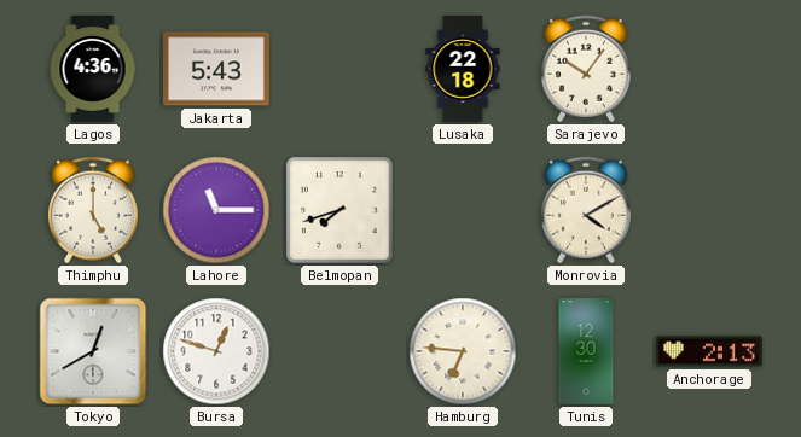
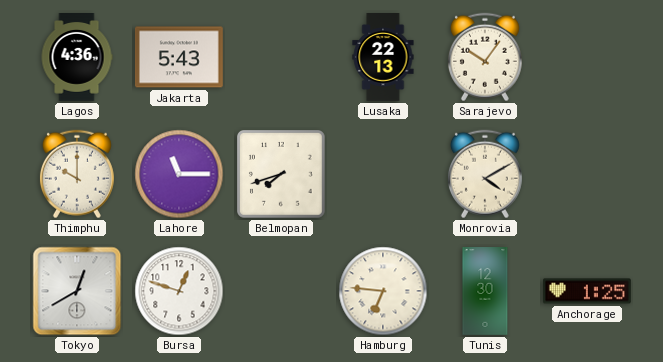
Lusaka: 22:18 -> 22:13 (383, 58)
Thimphu: 5:00 -> 10:00 (77, 174)
Anchorage: 2:13 -> 1:25 (587, 291)
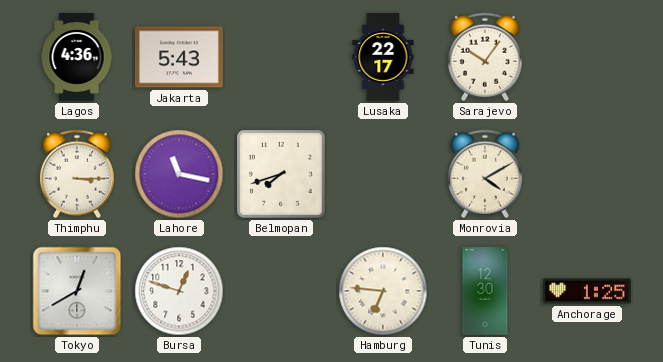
Lusaka: 22:13 -> 22:17 (383, 58)
Thimphu: 10:00 -> 3:15 (77, 174)
Lahore: 11:15 -> 11:17 (179, 174)
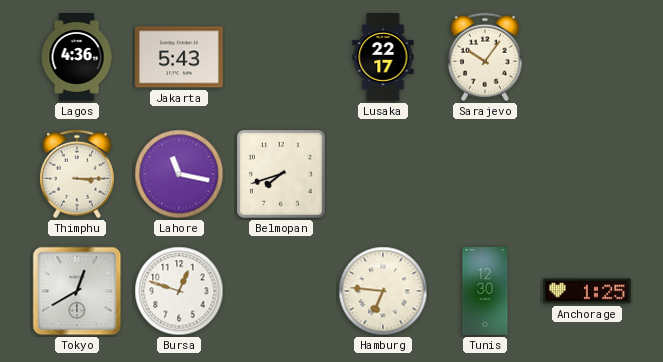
Monrovia: 4:10 -> none (485, 174)
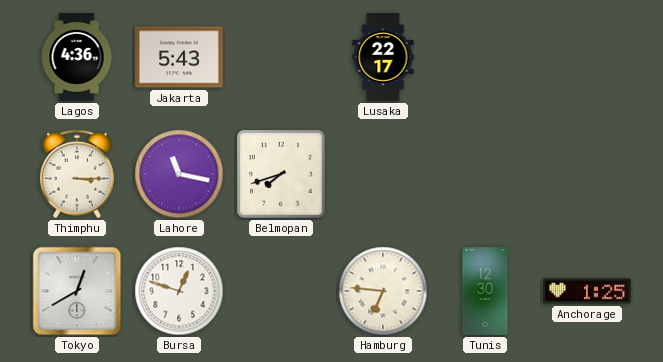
Sarajevo: 10:06 -> none (485, 57)
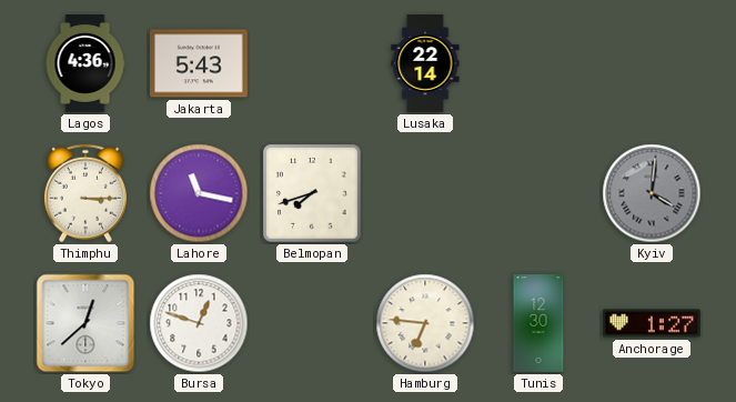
Lusaka: 22:17 -> 22:14 (425, 64)
Kyiv: none -> 4:01 (652, 193)
Tokyo: 12:40 -> 12:38 (85, 323)
Anchorage: 1:25 -> 1:27 (652, 323)
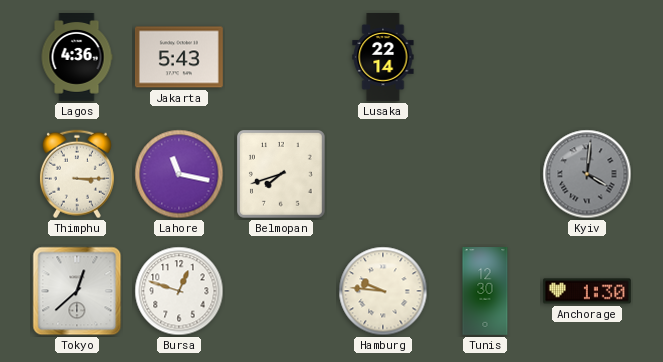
Hamburg: 6:46 -> 9:46 (383, 291)
Anchorage: 1:27 -> 1:30 (587, 291)
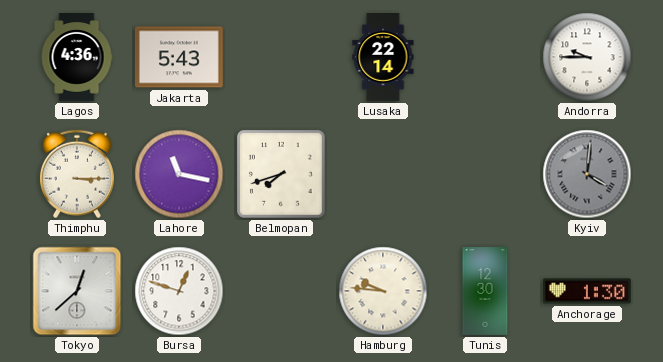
Andorra: none -> 9:45 (587, 57)
